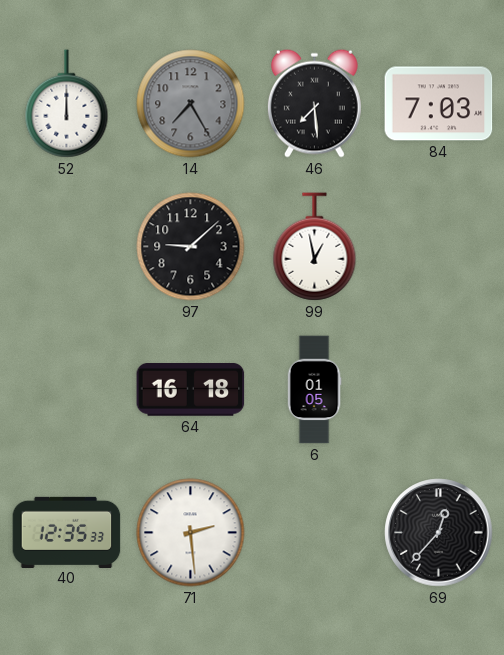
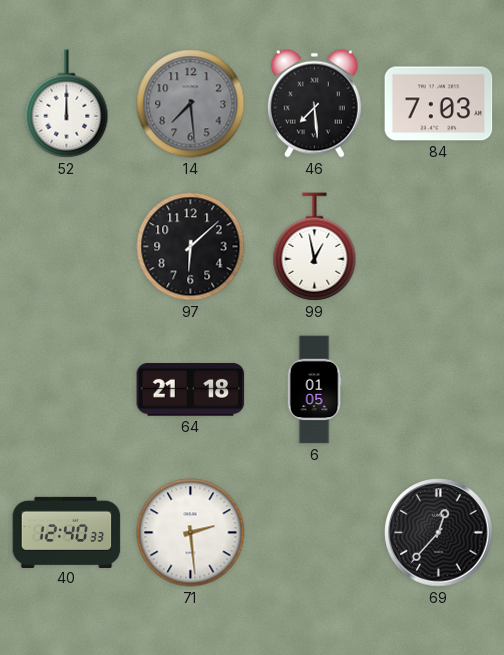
14: 7:25 -> 7:29 (191, 104)
97: 9:08 -> 6:08 (191, 247)
64: 16:18 -> 21:18 (191, 390)
40: 12:35 -> 12:40 (67, 532)
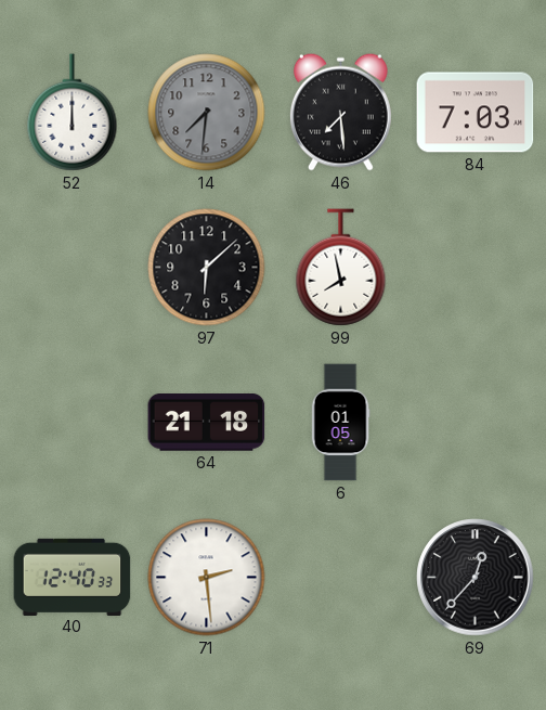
14: 7:29 -> 7:31 (207, 113)
99: 12:58 -> 7:58 (341, 268)
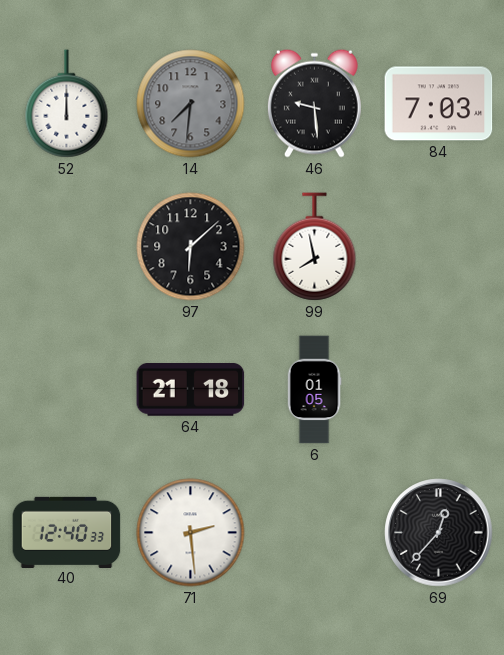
46: 7:29 -> 9:29 (314, 103)
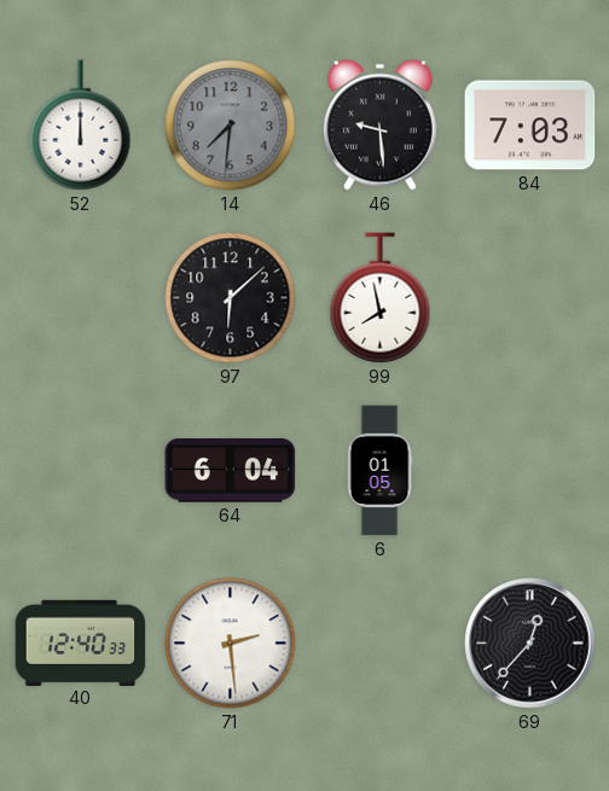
64: 21:18 -> 6:04 (231, 471)
